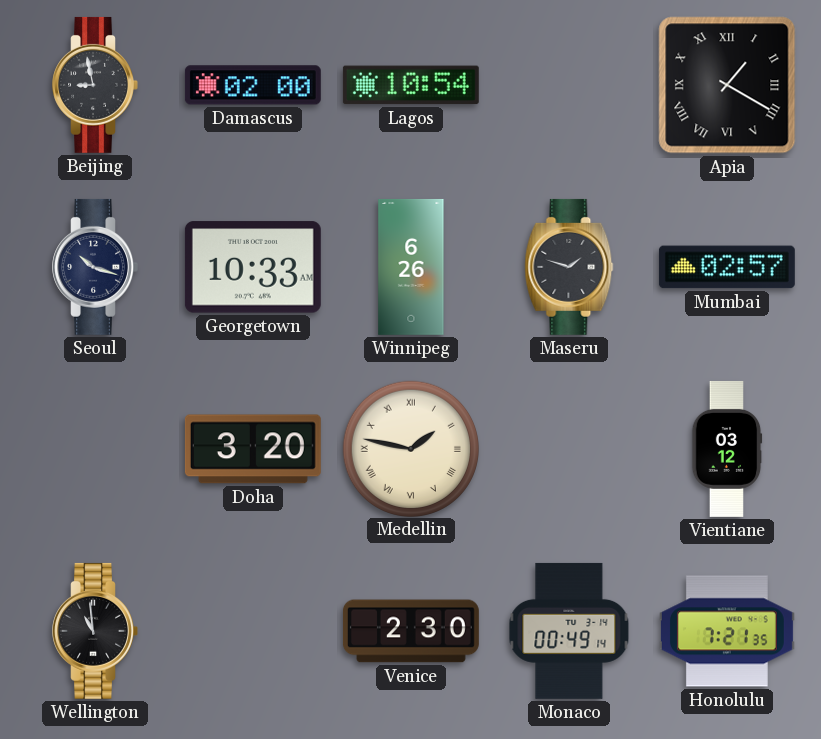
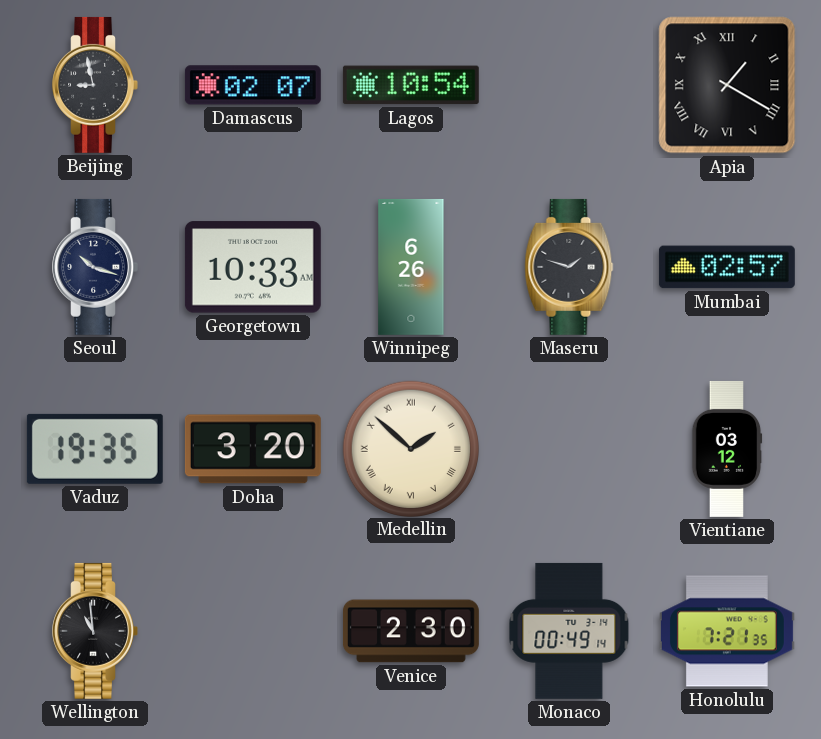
Damascus: 02:00 -> 02:07 (253, 85)
Vaduz: none -> 19:35 (95, 449)
Medellin: 1:47 -> 1:52 (410, 448)
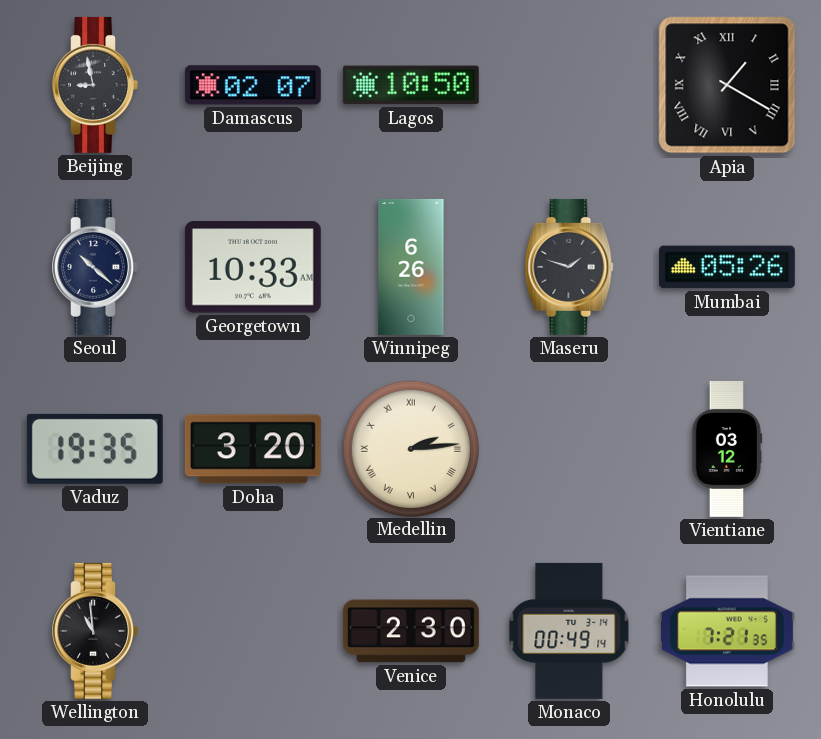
Lagos: 10:54 -> 10:50 (411, 85)
Seoul: 10:18 -> 10:22 (95, 267)
Mumbai: 02:57 -> 05:26 (727, 267)
Medellin: 1:52 -> 2:14 (410, 448)
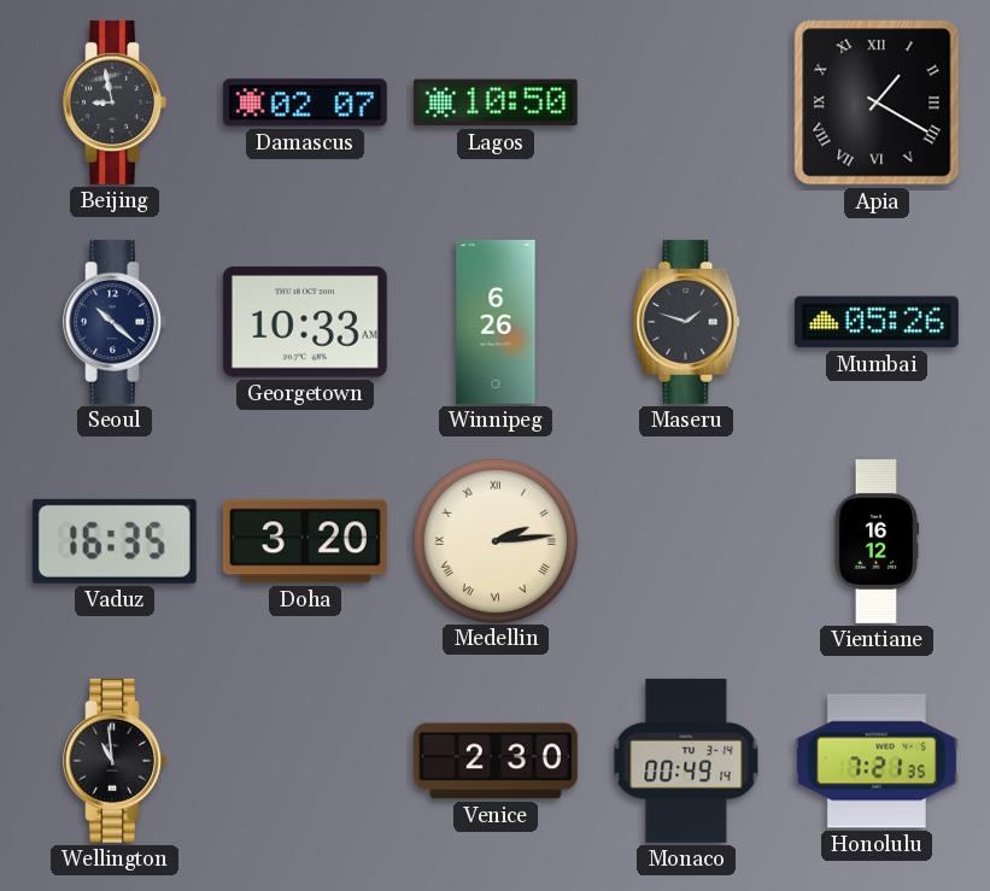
Vaduz: 19:35 -> 16:35 (115, 541)
Vientiane: 03:12 -> 16:12 (877, 541)
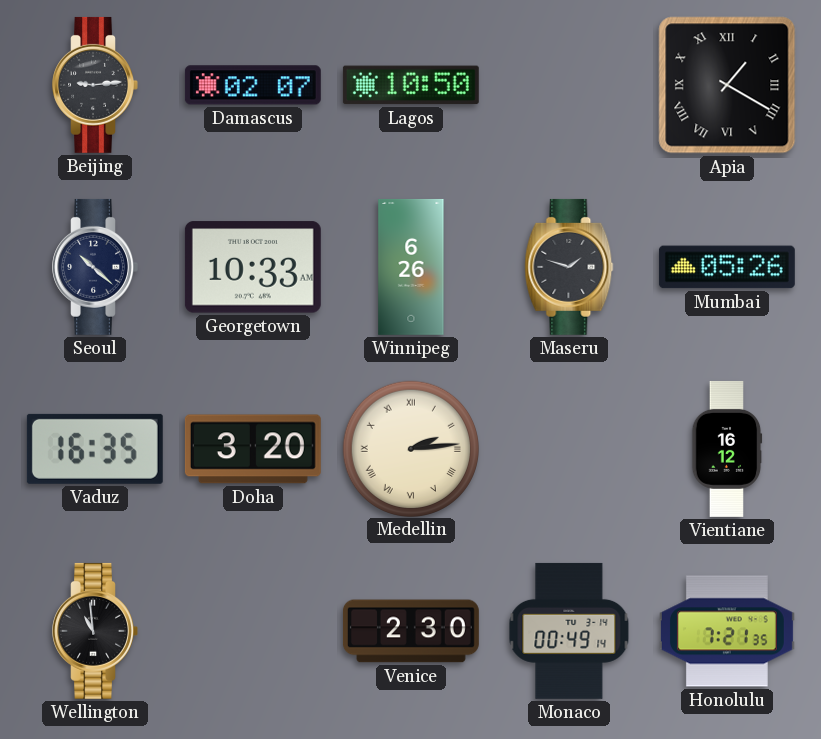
Beijing: 8:58 -> 9:14 (95, 85)
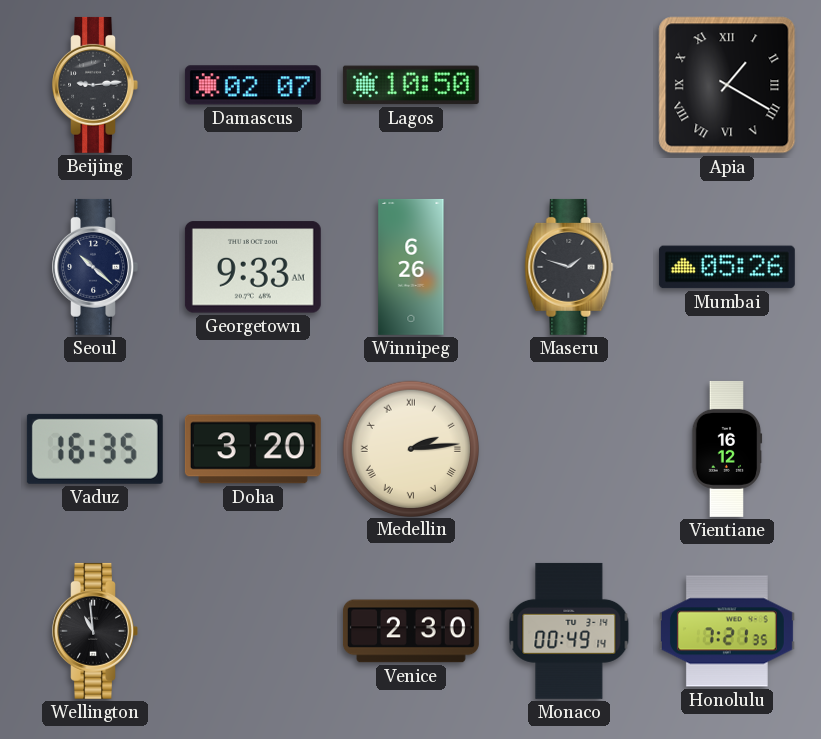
Georgetown: 10:33 -> 9:33 (253, 267)
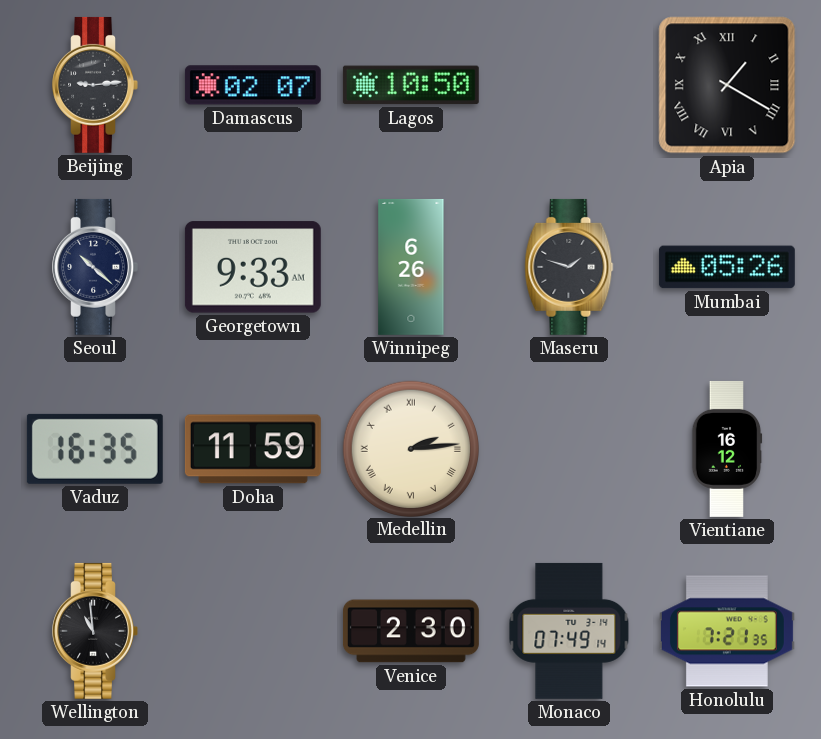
Doha: 3:20 -> 11:59 (253, 449)
Monaco: 00:49 -> 07:49 (569, 631)
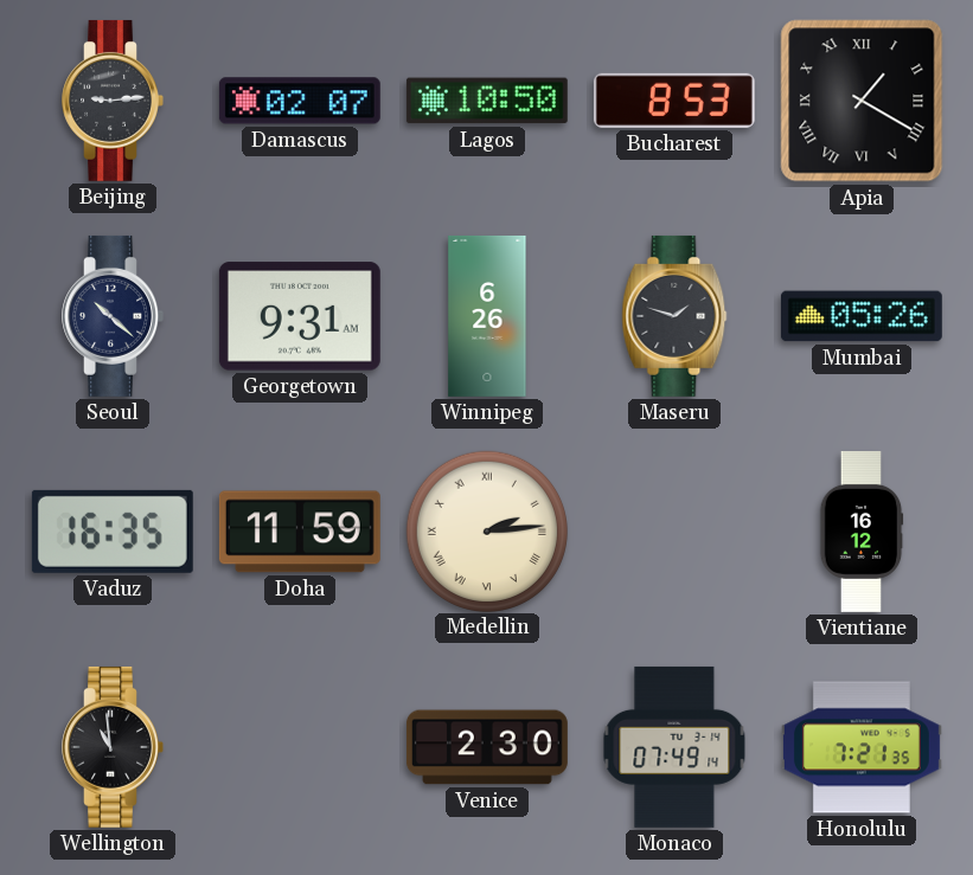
Bucharest: none -> 8:53 (674, 101)
Georgetown: 9:33 -> 9:31 (300, 316)
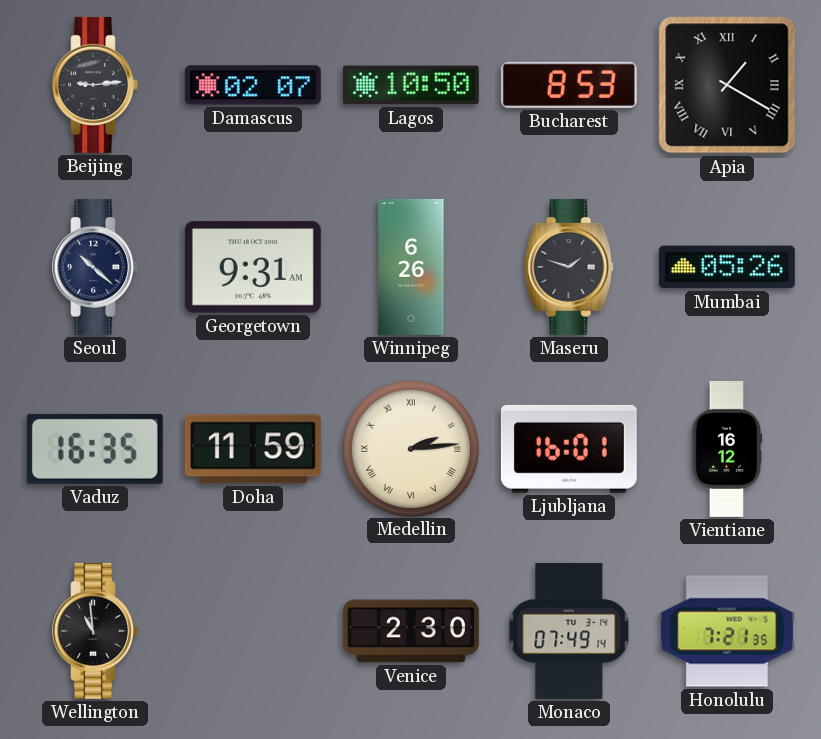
Ljubljana: none -> 16:01 (569, 449)
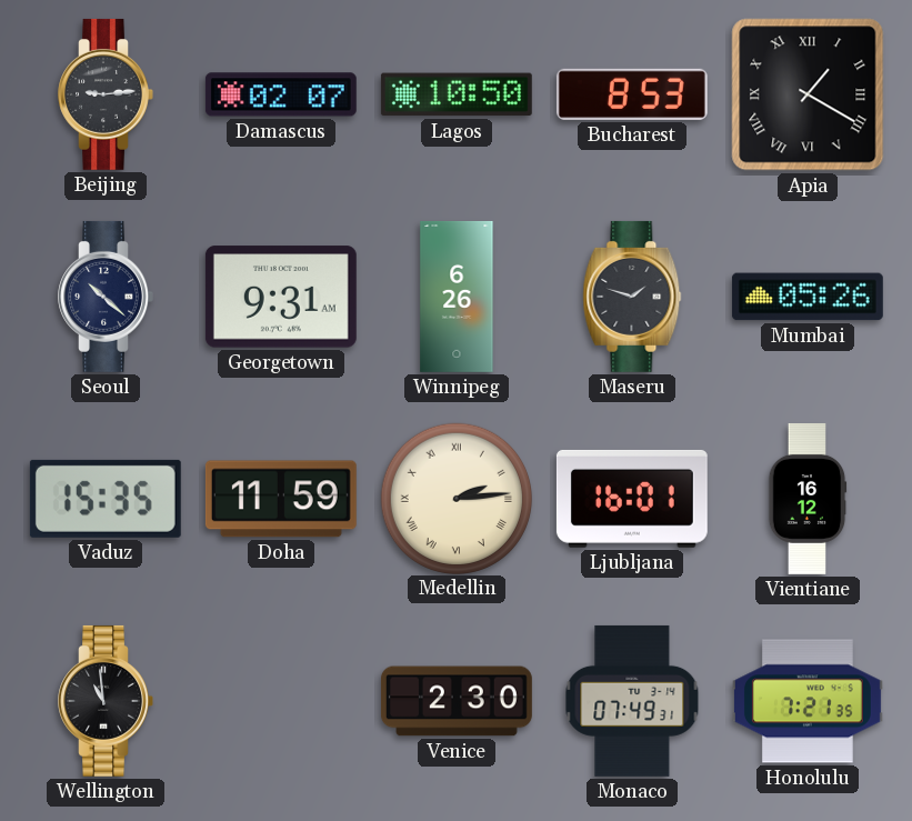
Vaduz: 16:35 -> 15:35 (106, 499)
Monaco: 07:49:14 -> 07:49:31 (632, 701)
